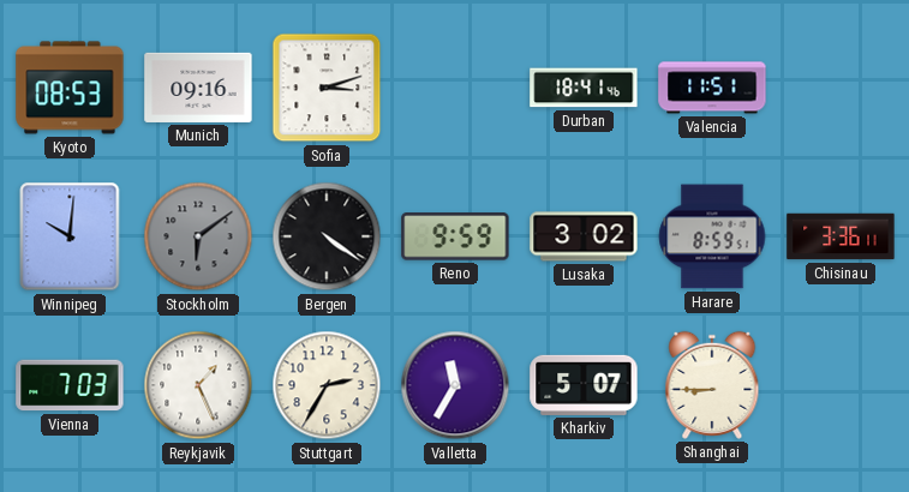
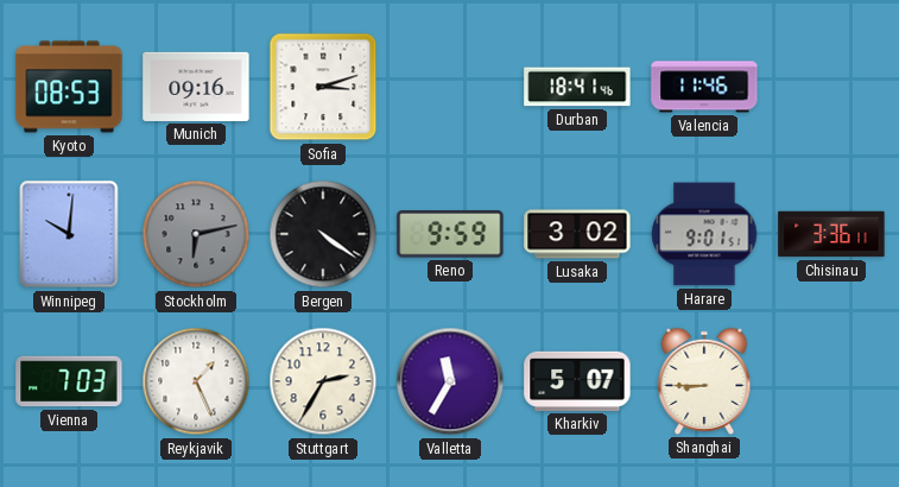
Valencia: 11:51 -> 11:46 (704, 87)
Stockholm: 6:09 -> 6:13 (196, 234)
Harare: 8:59 -> 9:01 (704, 234)
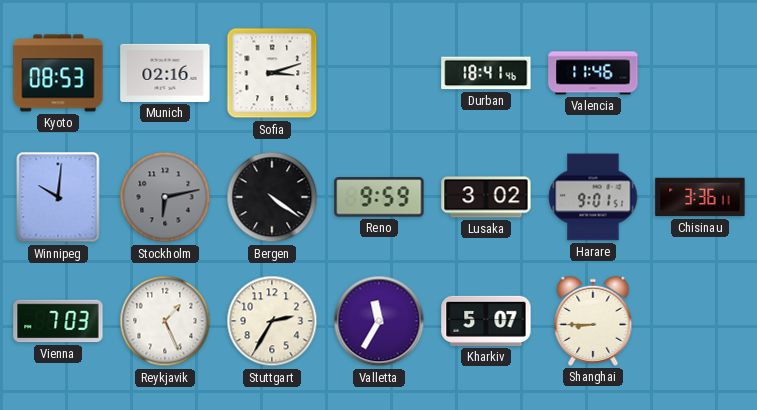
Munich: 09:16 -> 02:16 (165, 73)
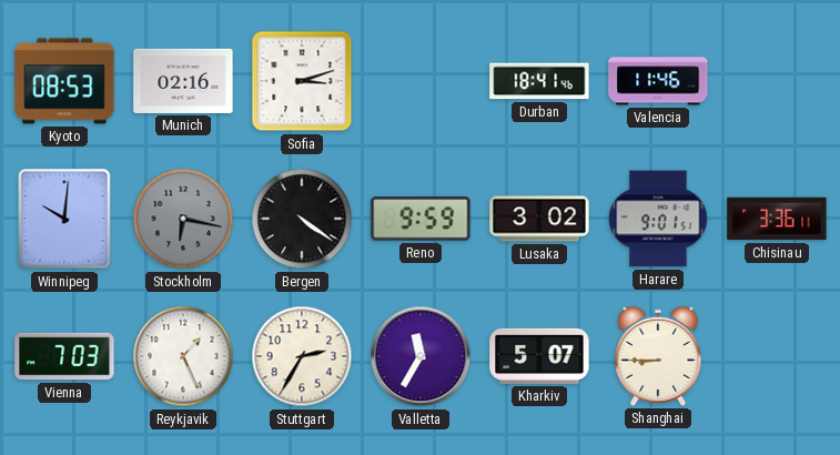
Stockholm: 6:13 -> 6:17 (183, 219)
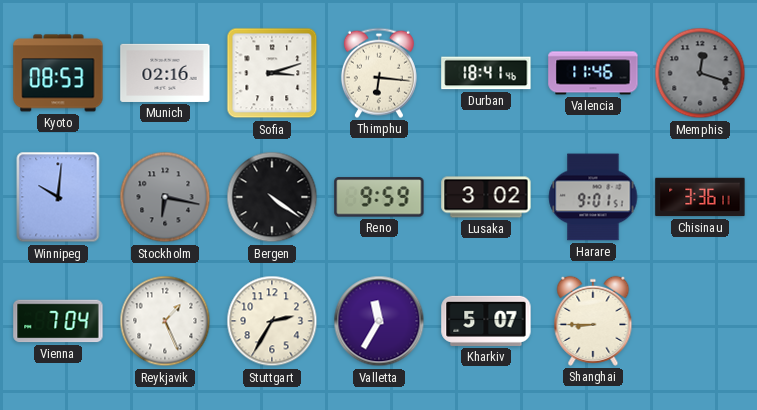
Thimphu: none -> 6:16 (379, 73)
Memphis: none -> 12:18 (700, 73)
Vienna: 7:03 -> 7:04 (58, 321)
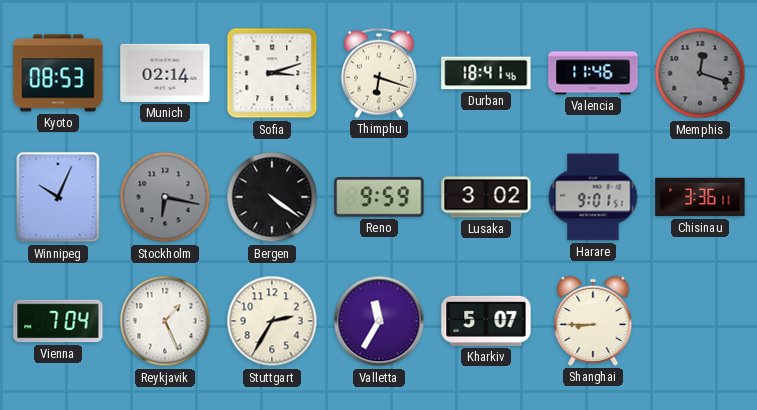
Munich: 02:16 -> 02:14 (165, 73)
Thimphu: 6:16 -> 6:18 (379, 73)
Winnipeg: 10:01 -> 10:04 (58, 197)
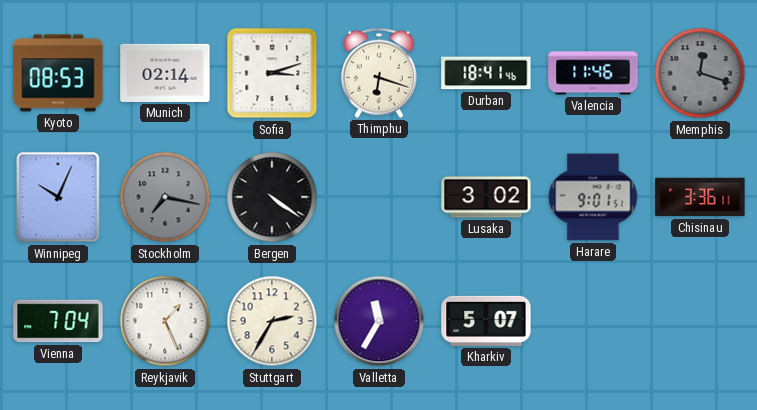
Stockholm: 6:17 -> 7:17 (165, 197)
Reno: 9:59 -> none (379, 197)
Shanghai: 8:45 -> none (593, 321)
